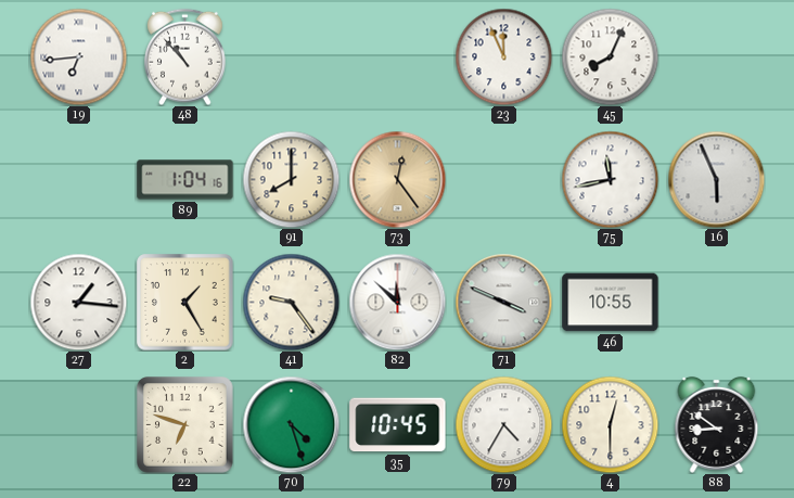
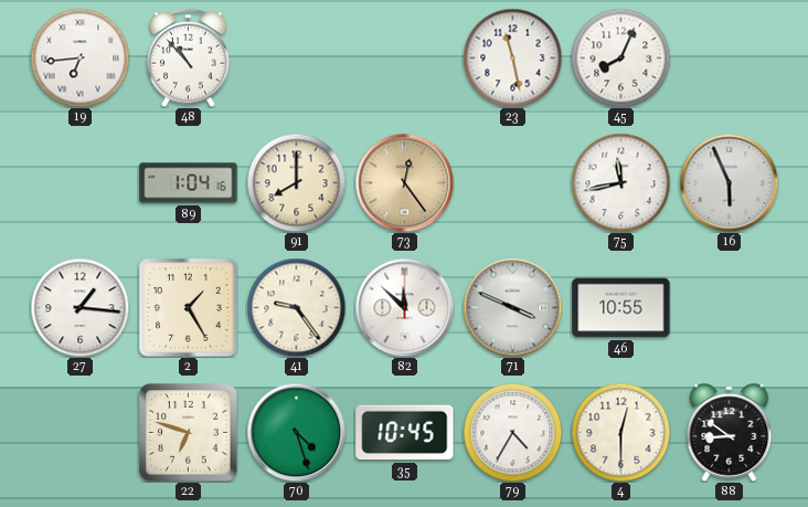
23: 11:56 -> 11:28 (512, 57)
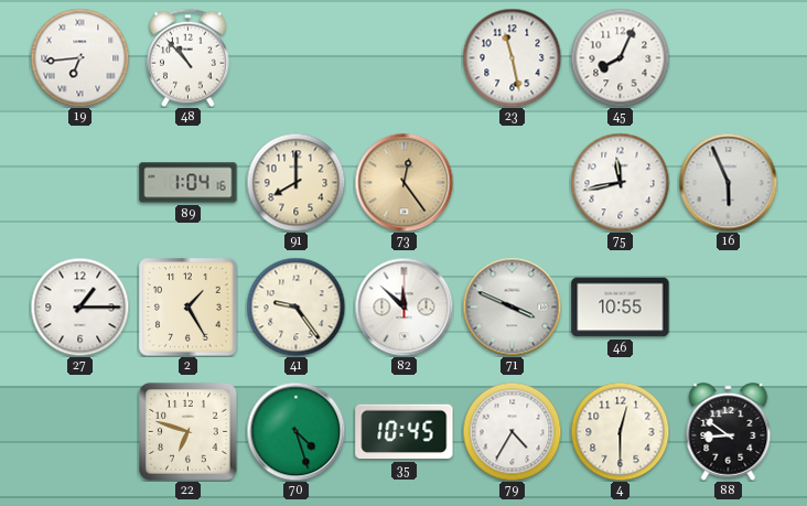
27: 1:16 -> 1:15 (79, 306)
